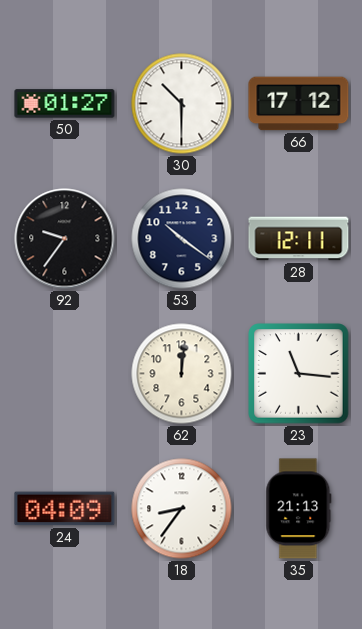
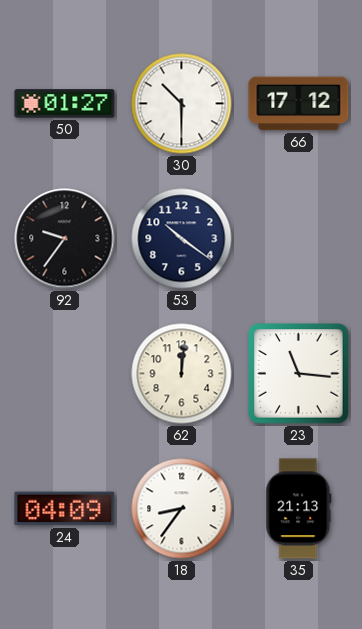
28: 12:11 -> none (299, 239)
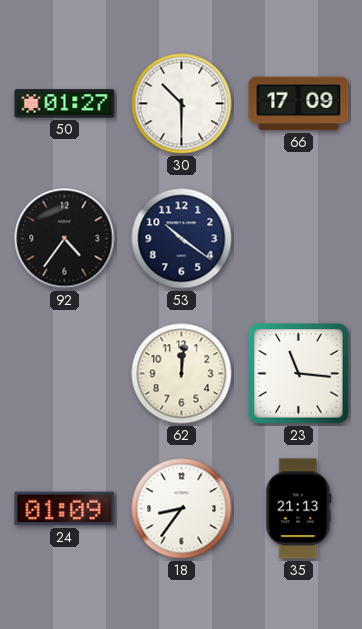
66: 17:12 -> 17:09 (299, 104)
92: 9:36 -> 4:36 (65, 239)
24: 04:09 -> 01:09 (65, 509)
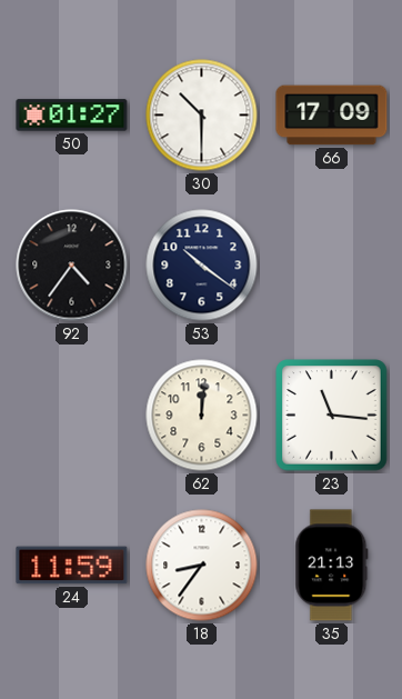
24: 01:09 -> 11:59 (72, 566)
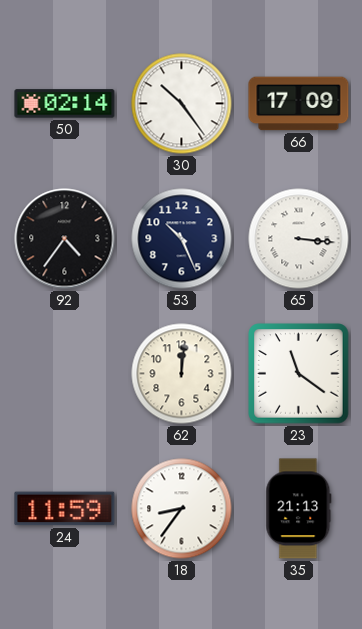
50: 01:27 -> 02:14 (65, 104)
30: 10:30 -> 10:24 (182, 104)
53: 10:21 -> 10:26 (182, 239)
65: none -> 3:16 (299, 239)
23: 11:16 -> 11:21 (299, 374)
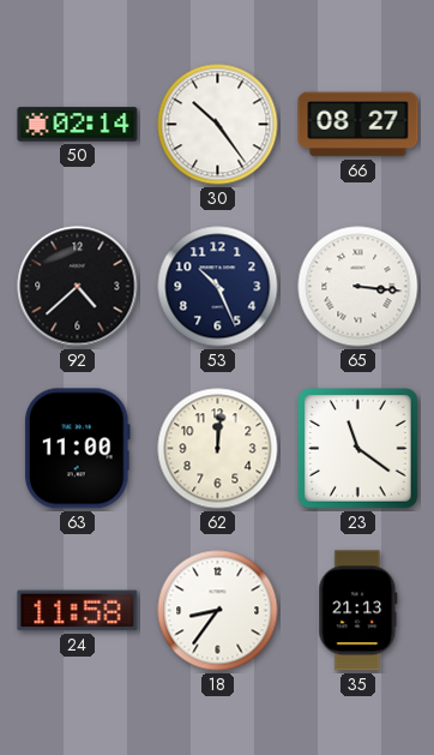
66: 17:09 -> 08:27 (358, 125)
92: 4:36 -> 4:38 (78, 287)
63: none -> 11:00 (77, 449)
24: 11:59 -> 11:58 (78, 611)
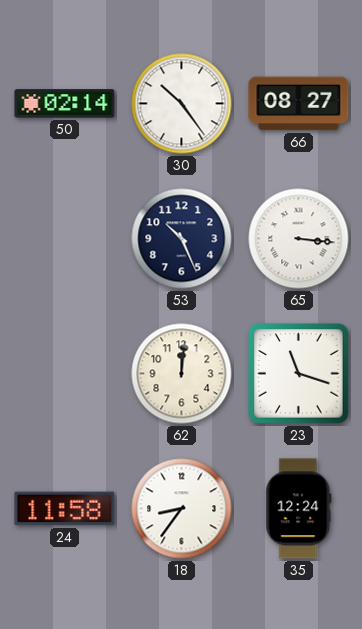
92: 4:38 -> none (78, 287)
63: 11:00 -> none (77, 449)
23: 11:21 -> 11:18 (299, 374)
35: 21:13 -> 12:24 (299, 509)
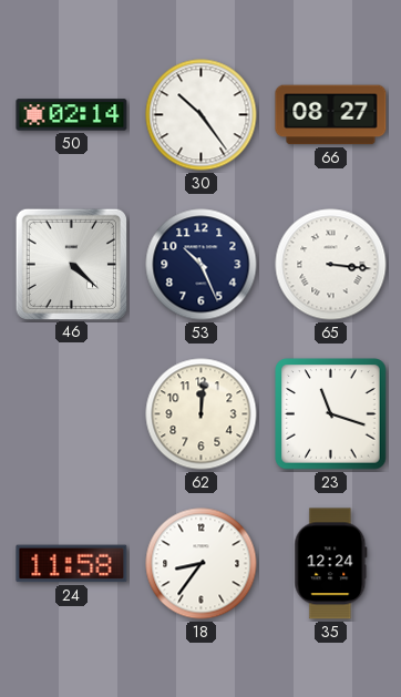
46: none -> 4:22 (71, 264)
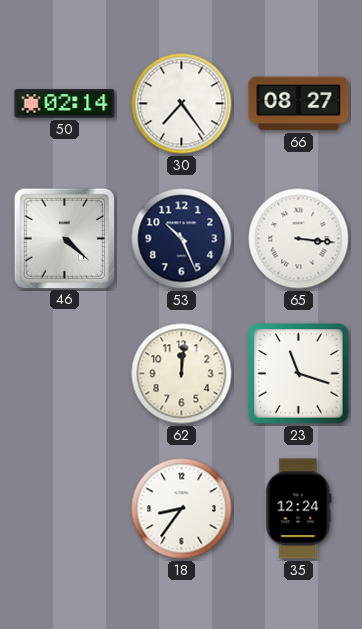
30: 10:24 -> 7:24 (182, 104)
24: 11:58 -> none (72, 564)
